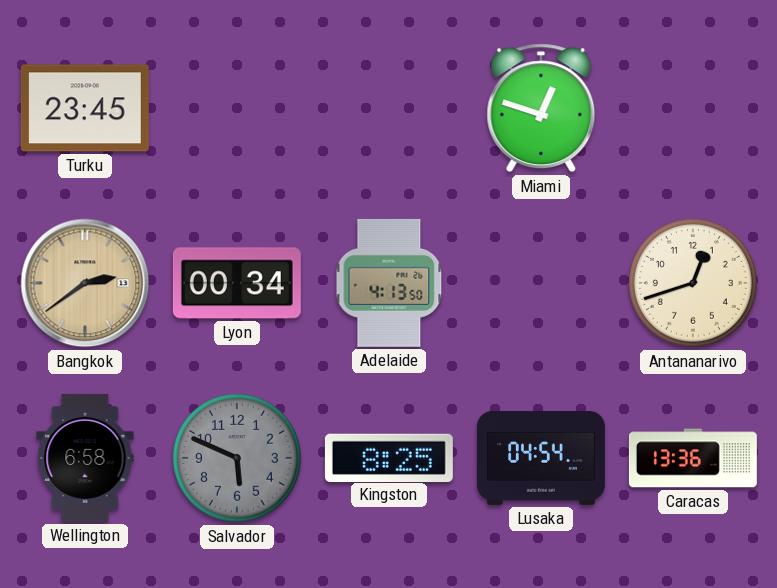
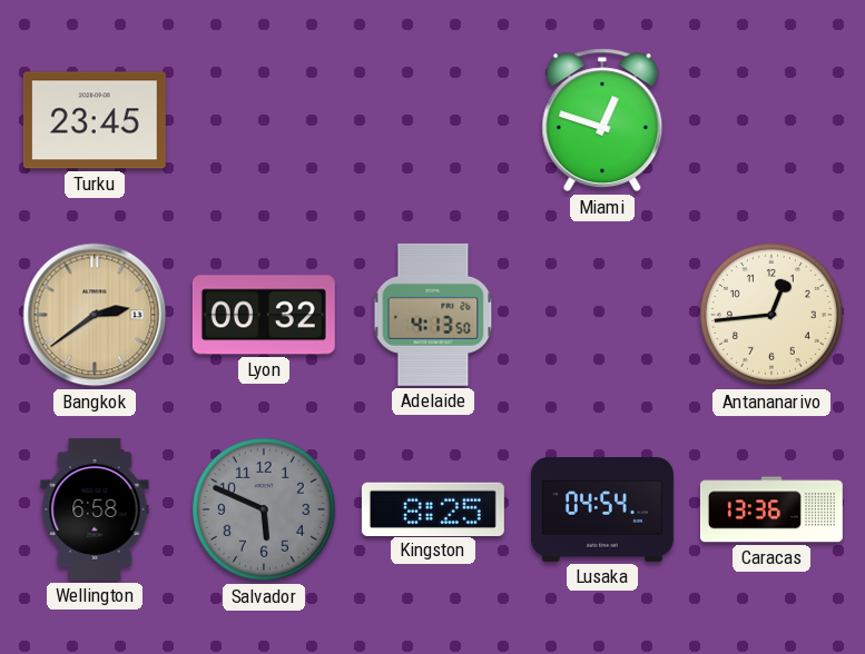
Lyon: 00:34 -> 00:32 (264, 315)
Antananarivo: 12:42 -> 12:44 (771, 315)
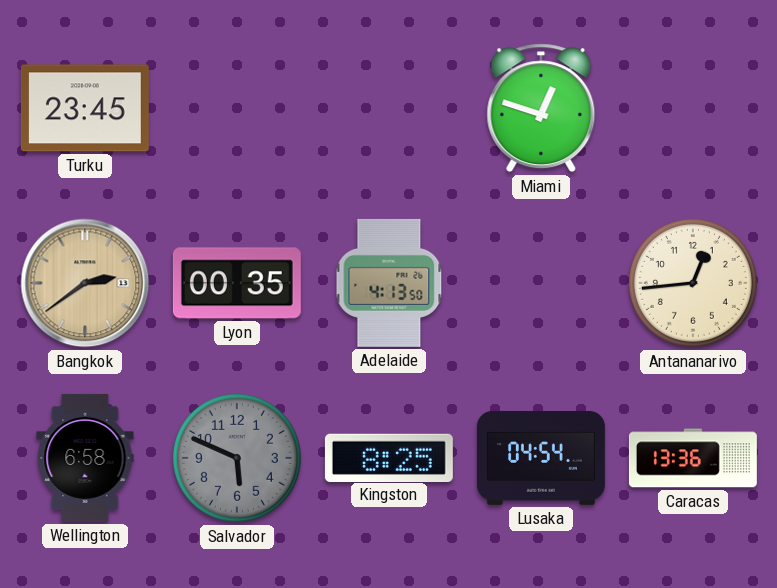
Lyon: 00:32 -> 00:35 (237, 283)
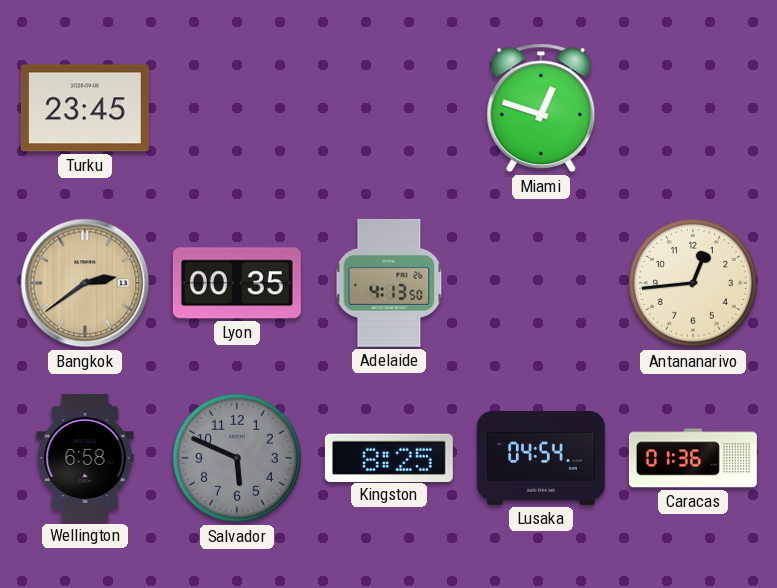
Caracas: 13:36 -> 01:36 (693, 458)
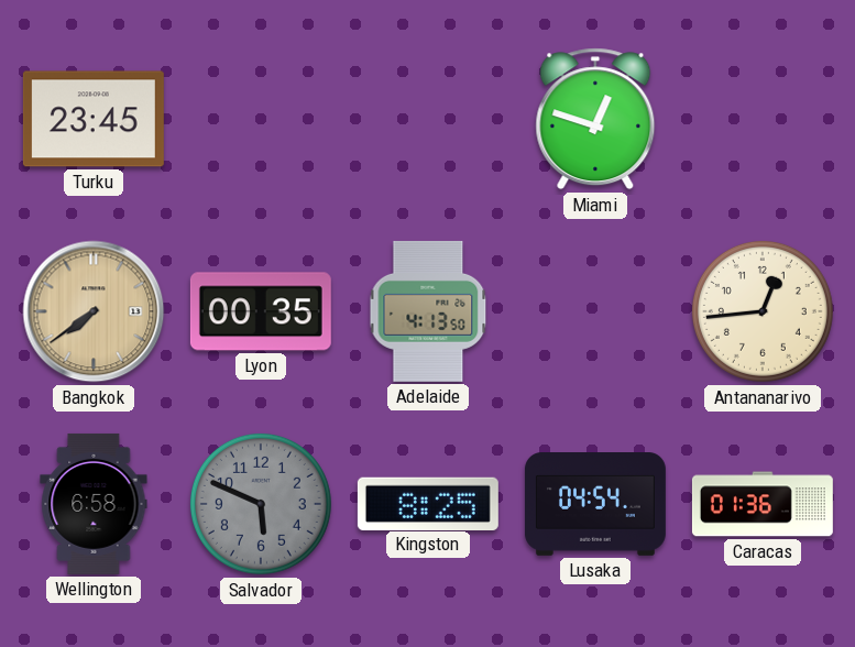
Bangkok: 2:39 -> 7:39 (94, 311)
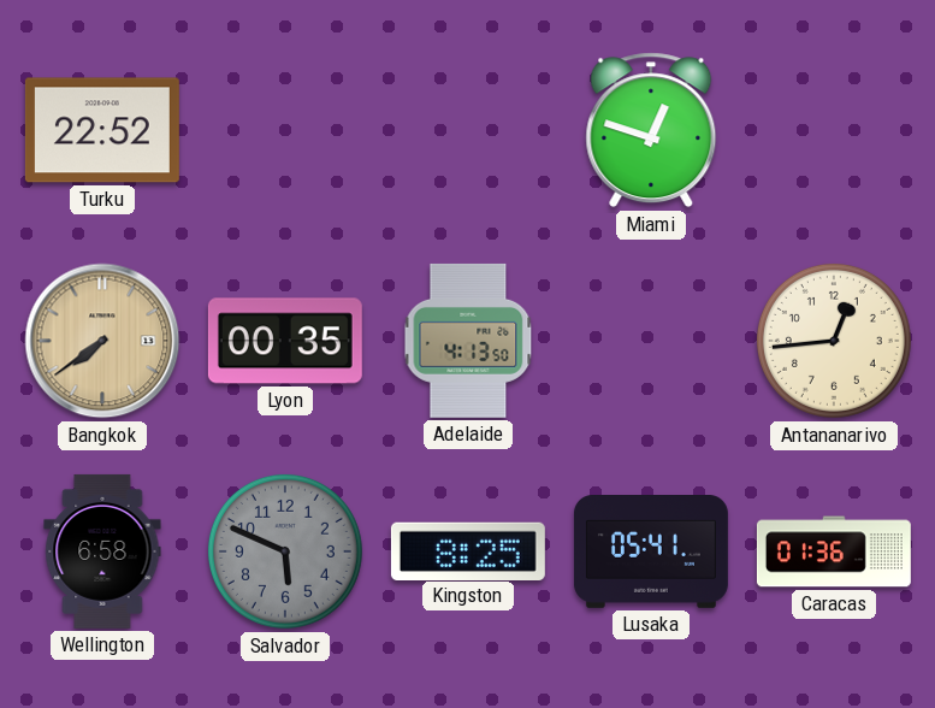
Turku: 23:45 -> 22:52 (102, 130)
Lusaka: 04:54 -> 05:41 (651, 553)
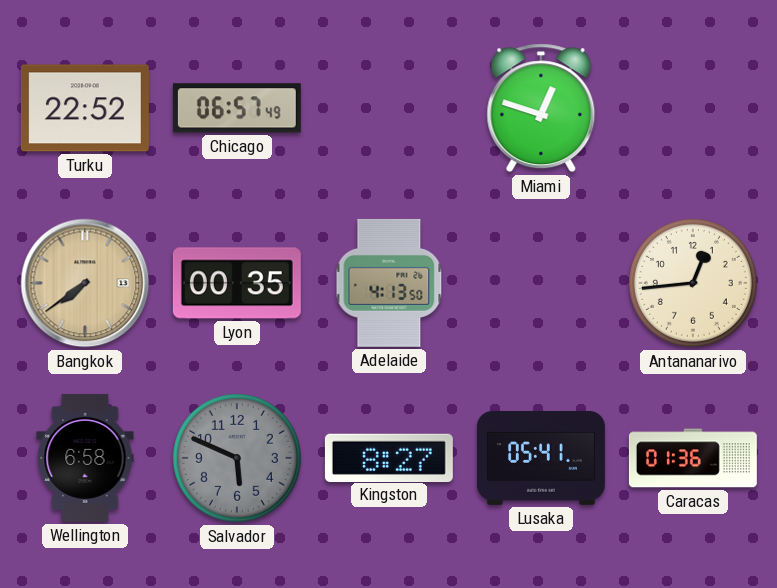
Chicago: none -> 06:57 (237, 108)
Kingston: 8:25 -> 8:27 (389, 457)
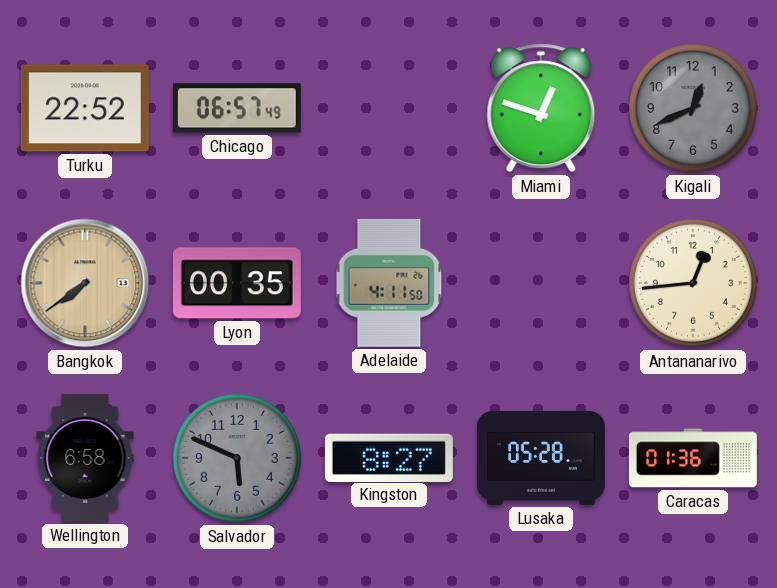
Kigali: none -> 12:41 (693, 108)
Adelaide: 4:13 -> 4:11 (389, 283)
Lusaka: 05:41 -> 05:28 (541, 459)
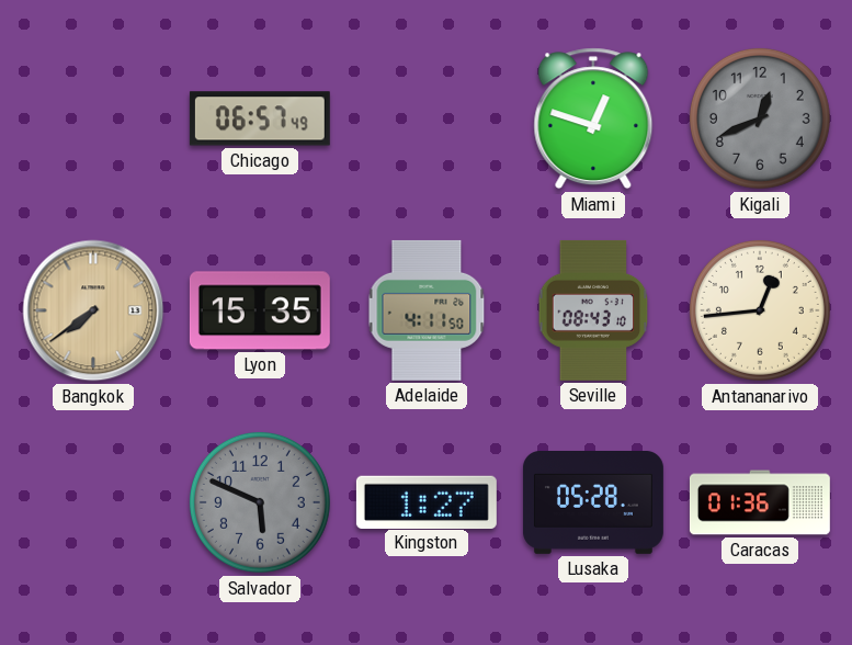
Turku: 22:52 -> none (85, 108)
Lyon: 00:35 -> 15:35 (260, 310)
Seville: none -> 08:43 (593, 310)
Wellington: 6:58 -> none (85, 458)
Kingston: 8:27 -> 1:27 (427, 501)
